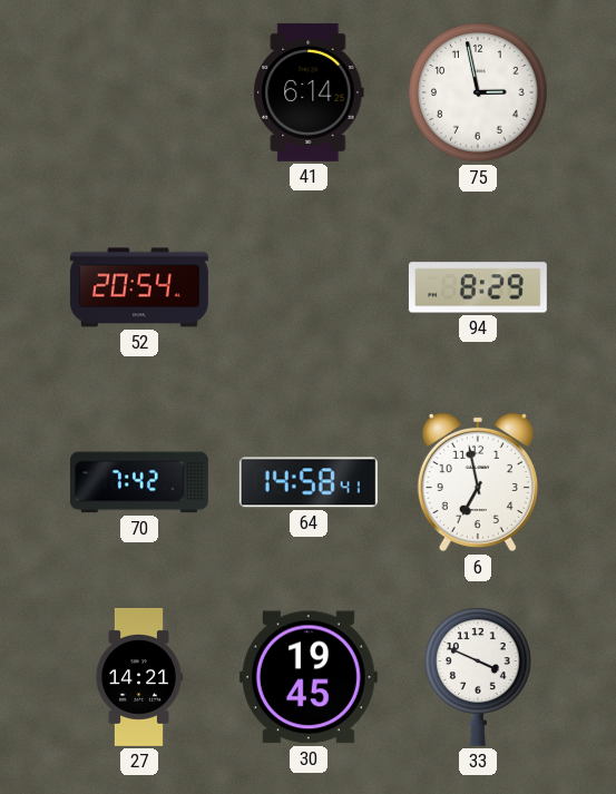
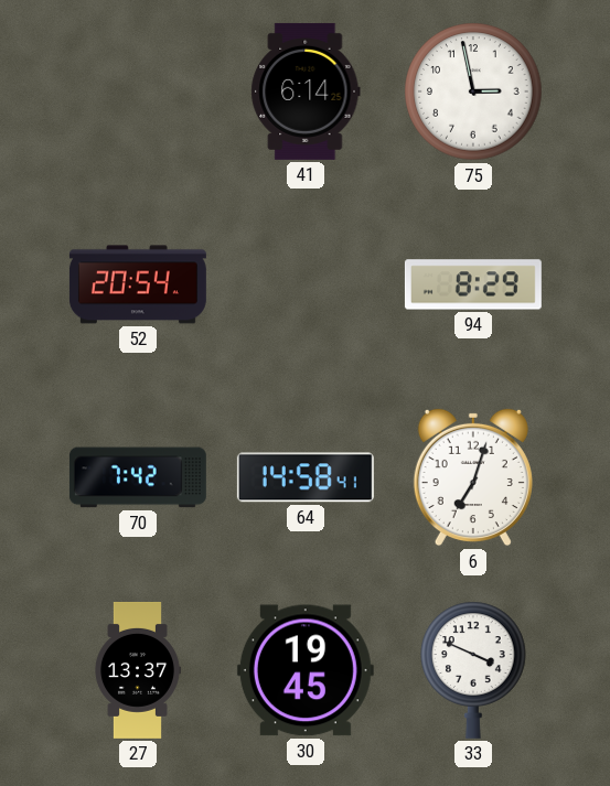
6: 6:58 -> 7:03 (473, 477)
27: 14:21 -> 13:37 (138, 670)
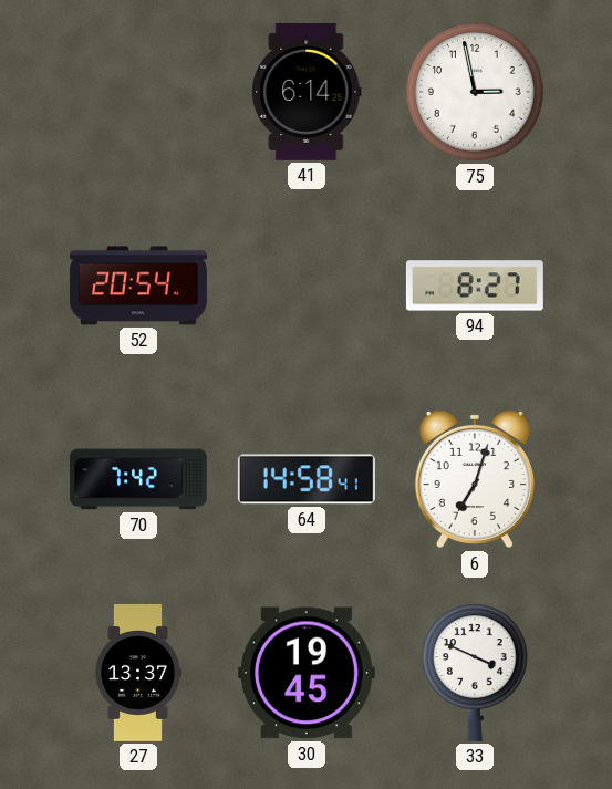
94: 8:29 -> 8:27 (475, 286)
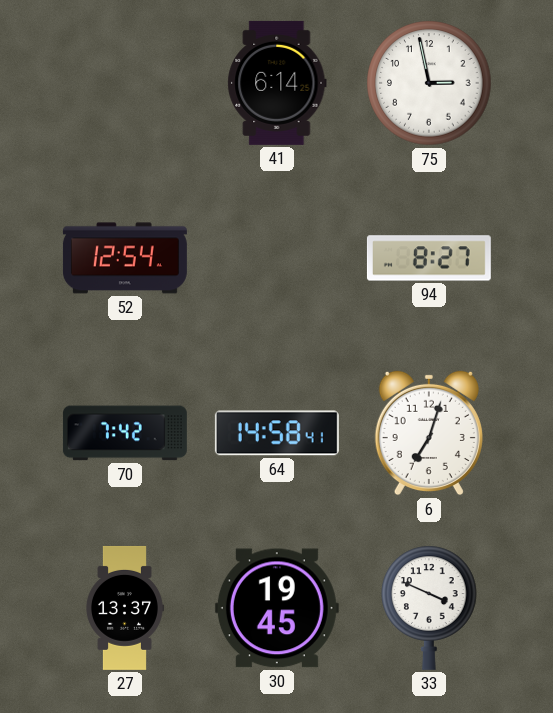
52: 20:54 -> 12:54 (125, 258)
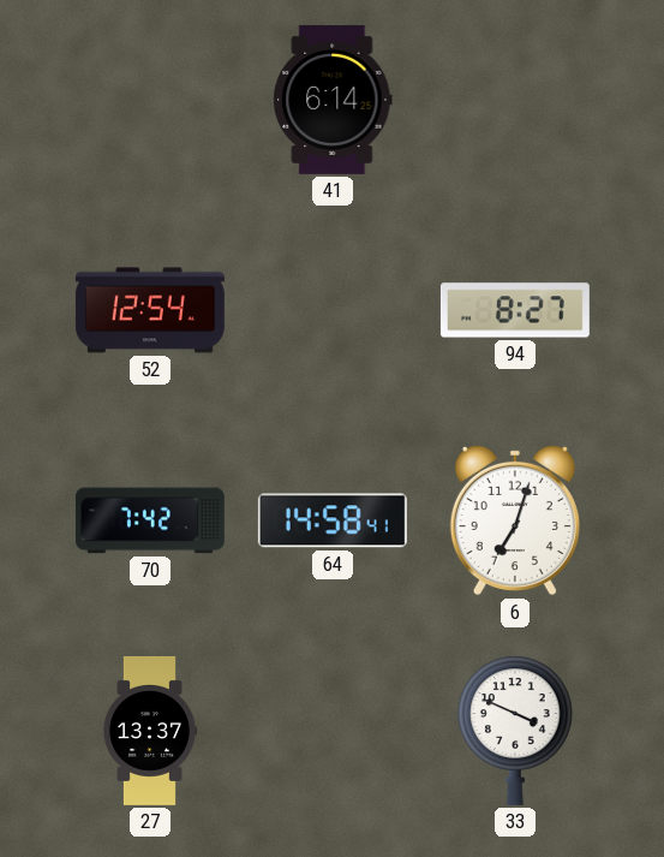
75: 2:58 -> none (429, 83)
30: 19:45 -> none (277, 608)
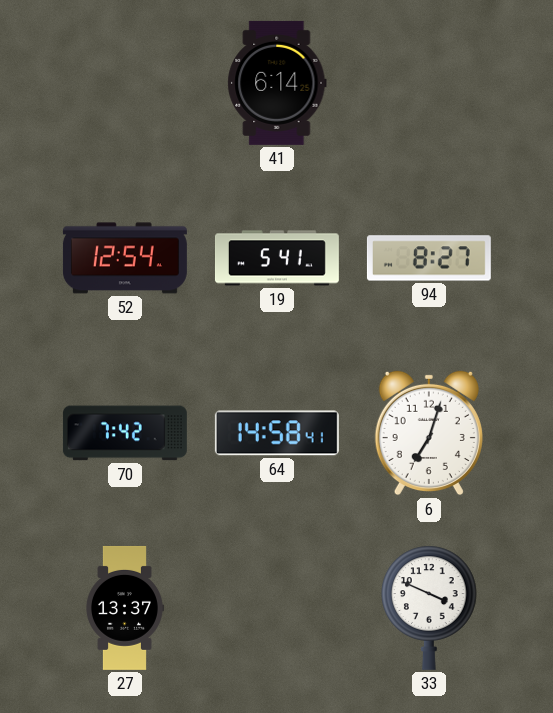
19: none -> 5:41 (277, 258)
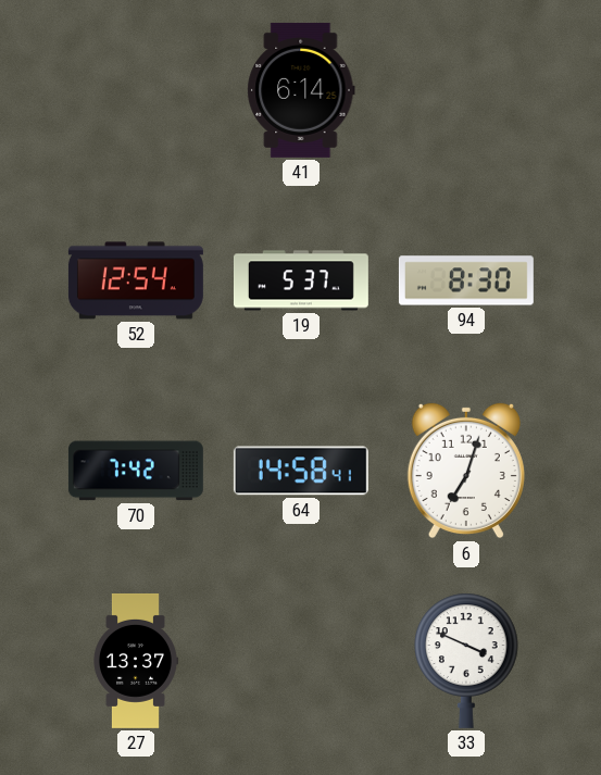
19: 5:41 -> 5:37 (301, 280)
94: 8:27 -> 8:30 (466, 280)
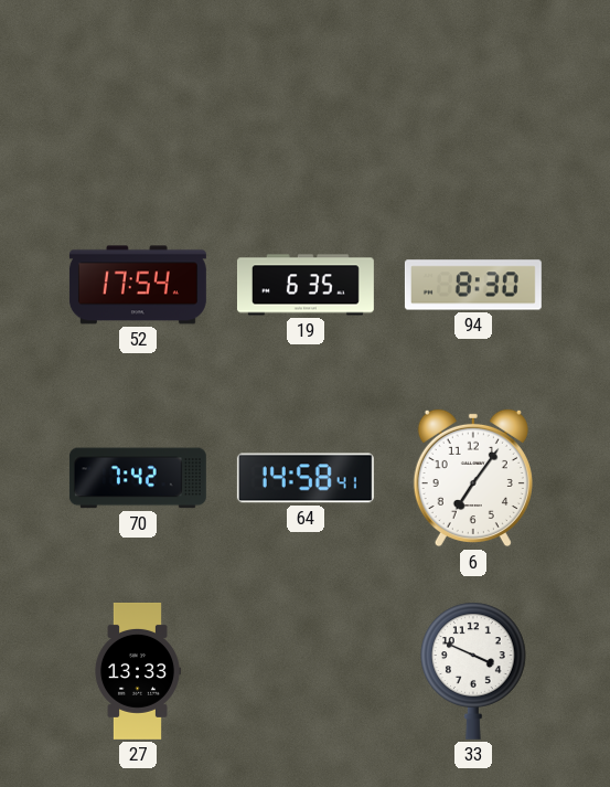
41: 6:14 -> none (301, 90)
52: 12:54 -> 17:54 (138, 285)
19: 5:37 -> 6:35 (306, 285)
6: 7:03 -> 7:06 (473, 478)
27: 13:37 -> 13:33 (138, 671)
